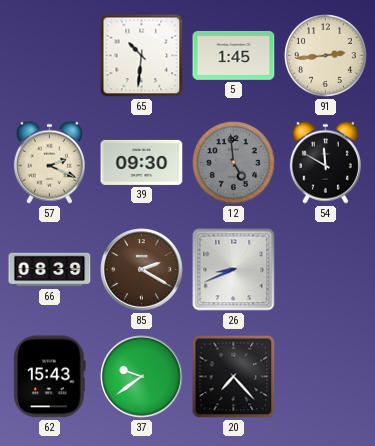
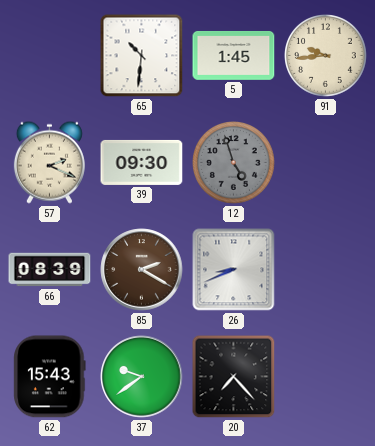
91: 2:44 -> 9:44 (326, 56)
12: 4:59 -> 4:57 (234, 163)
54: 11:50 -> none (325, 162)
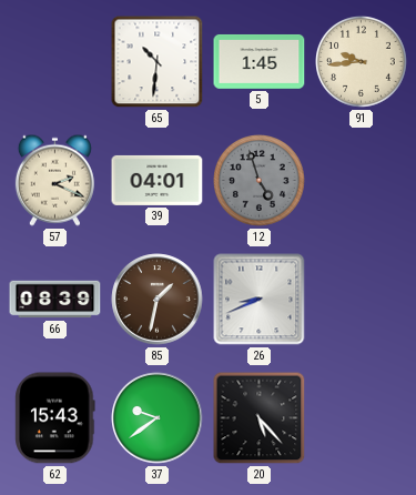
39: 09:30 -> 04:01 (158, 180)
85: 2:20 -> 1:32 (158, 300)
20: 7:23 -> 5:23 (260, 418)
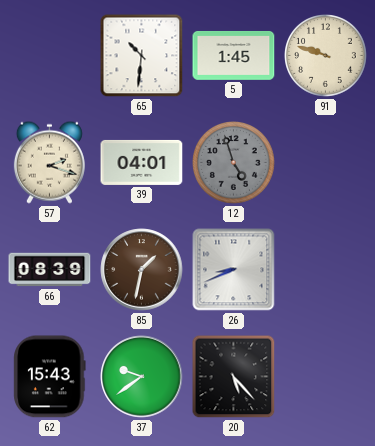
91: 9:44 -> 9:48 (326, 56)
57: 2:19 -> 2:18 (49, 162)
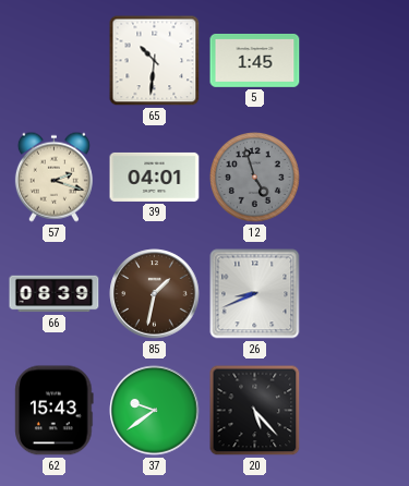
91: 9:48 -> none (326, 56)
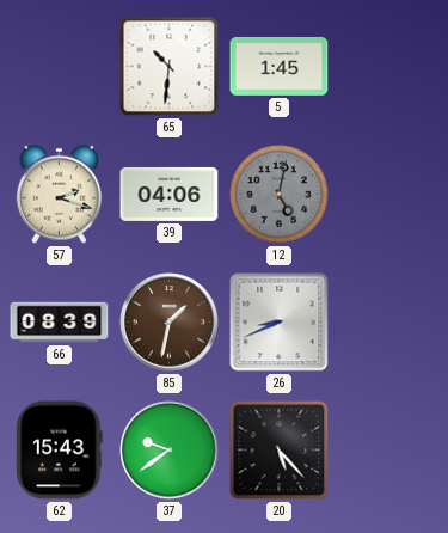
39: 04:01 -> 04:06 (170, 194)
12: 4:57 -> 5:02 (280, 195)
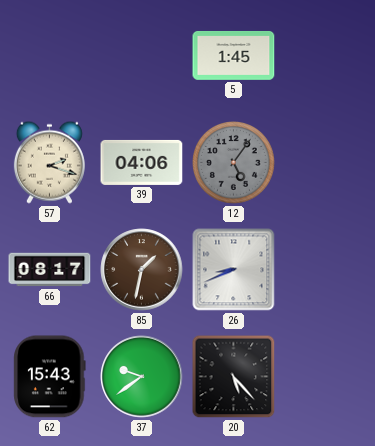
65: 10:31 -> none (170, 67)
12: 5:02 -> 5:06 (234, 163)
66: 08:39 -> 08:17 (50, 270)
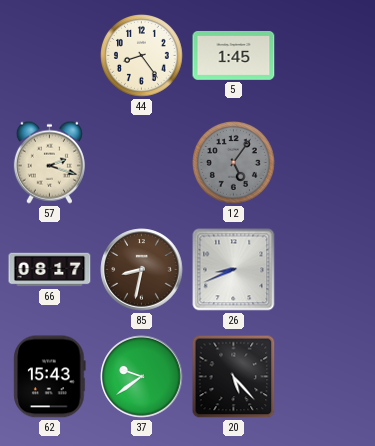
44: none -> 8:24 (142, 56)
39: 04:06 -> none (142, 162)
85: 1:32 -> 8:32 (142, 270)
